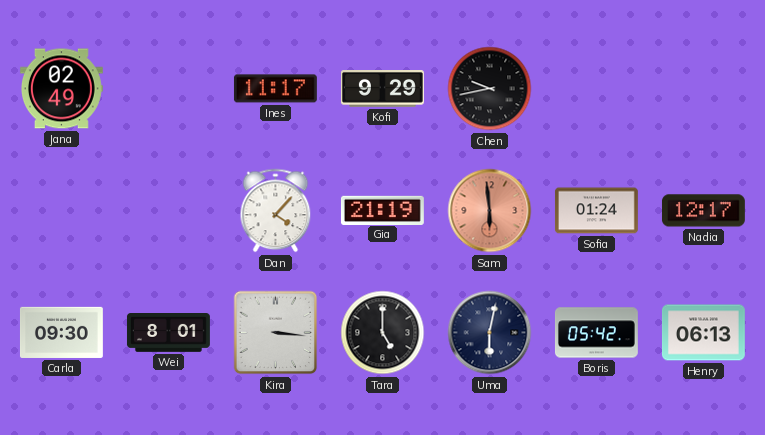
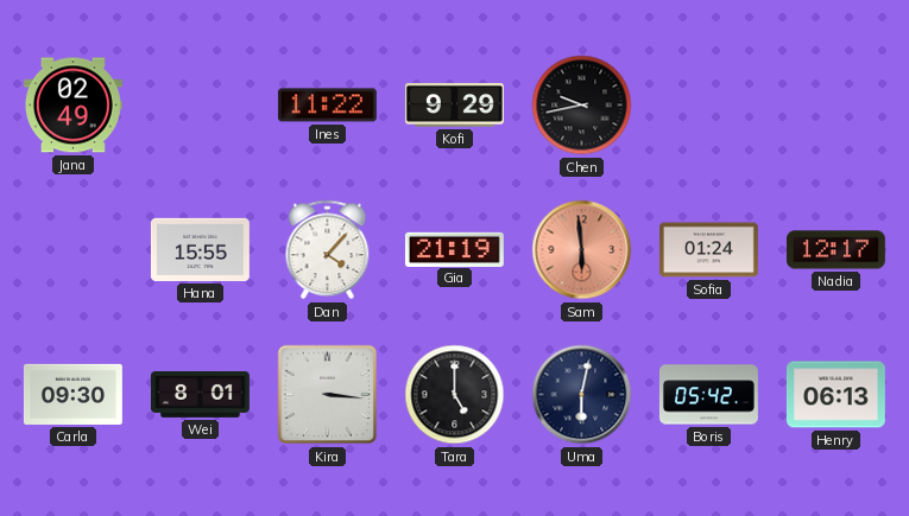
Ines: 11:17 -> 11:22 (327, 106)
Hana: none -> 15:55 (200, 249)
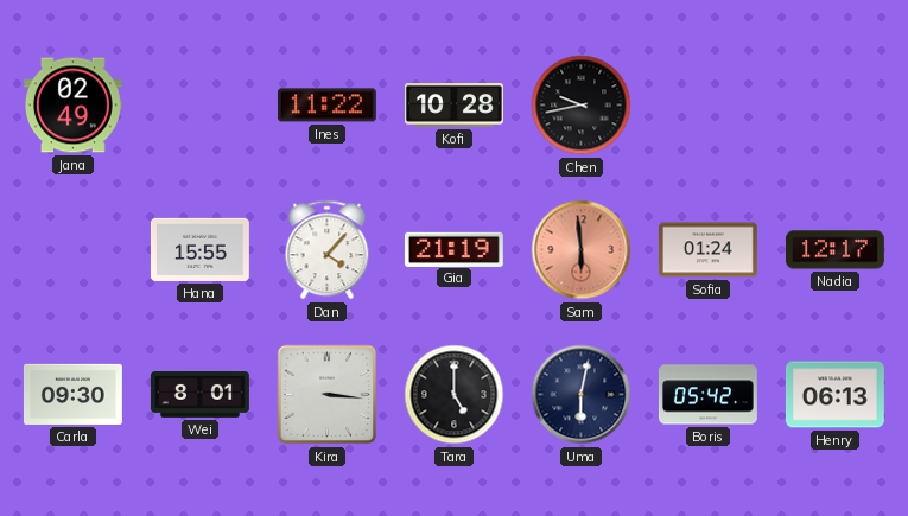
Kofi: 9:29 -> 10:28 (453, 106)
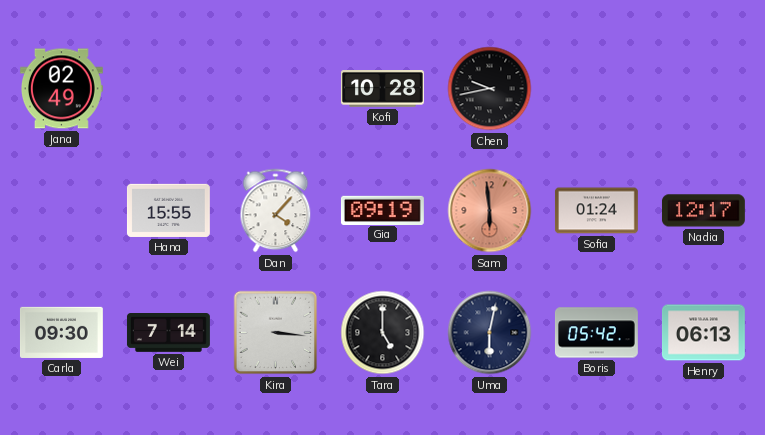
Ines: 11:22 -> none (326, 106)
Gia: 21:19 -> 09:19 (382, 210)
Wei: 8:01 -> 7:14 (168, 333)
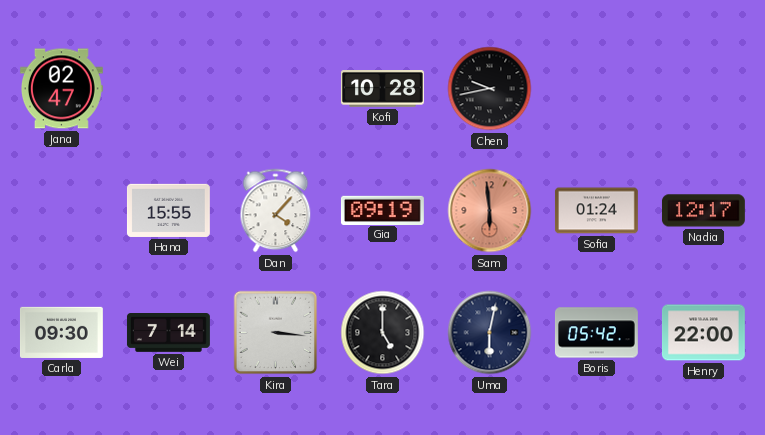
Jana: 02:49 -> 02:47 (61, 89)
Henry: 06:13 -> 22:00 (703, 333)
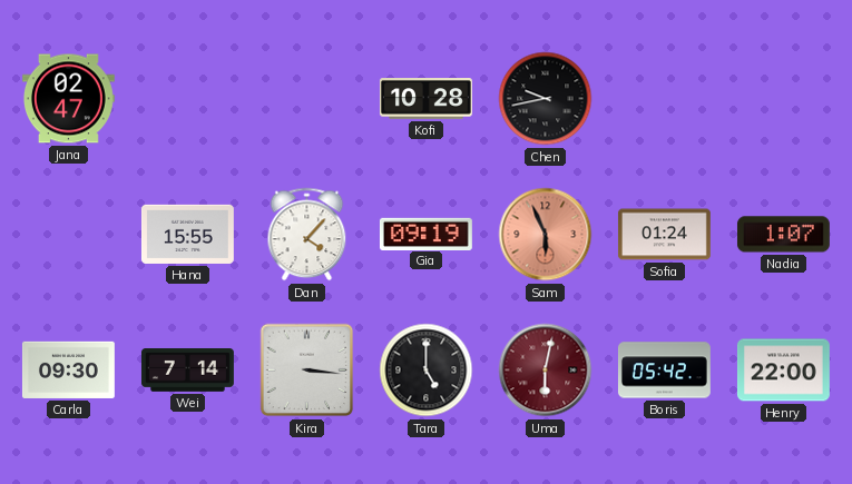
Sam: 5:59 -> 5:56 (546, 235)
Nadia: 12:17 -> 1:07 (783, 235)
Uma dial: navy -> burgundy (546, 371)
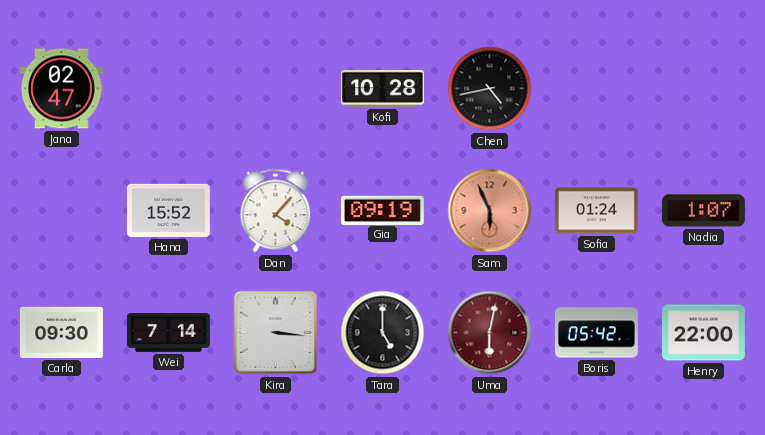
Chen: 9:43 -> 4:43 (490, 89)
Hana: 15:55 -> 15:52 (168, 210)
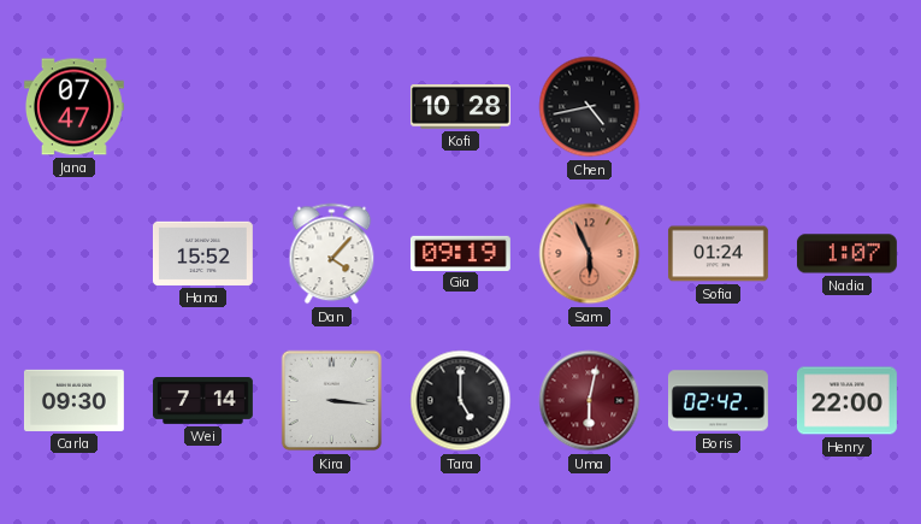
Jana: 02:47 -> 07:47 (73, 107)
Boris: 05:42 -> 02:42 (718, 401)
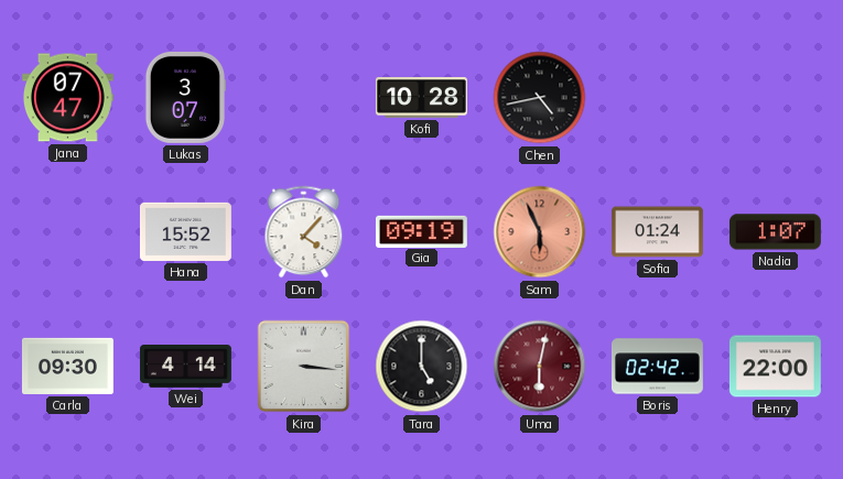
Lukas: none -> 3:07 (185, 97)
Wei: 7:14 -> 4:14 (185, 367)
